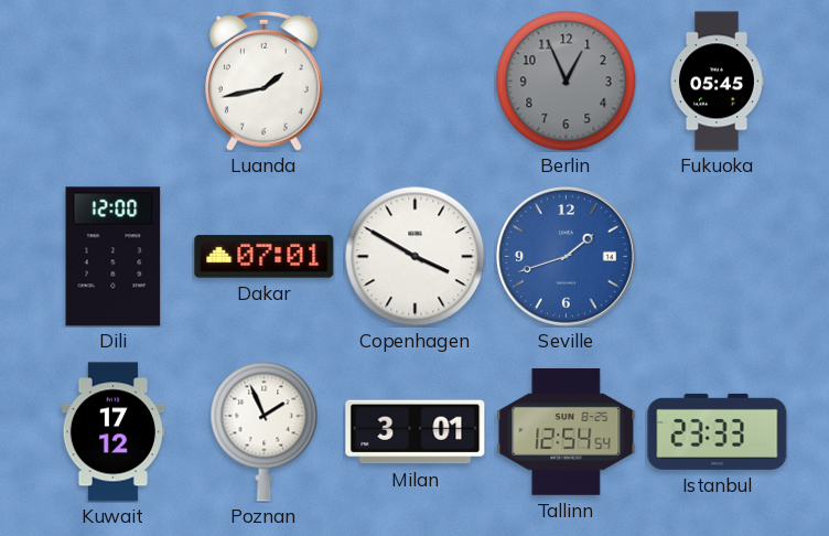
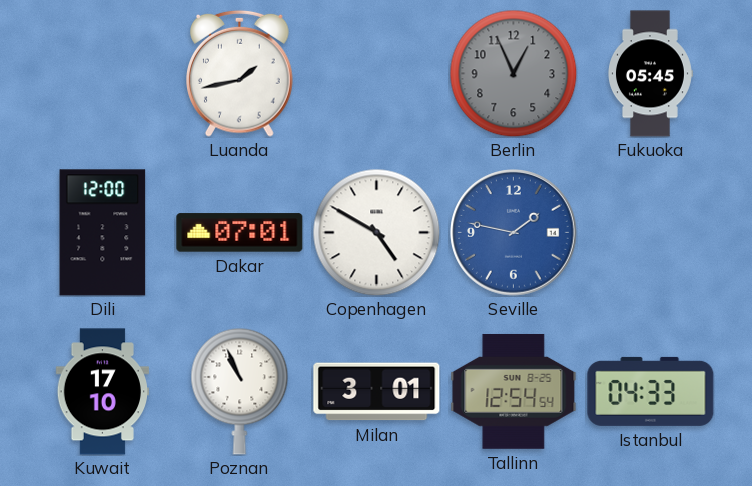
Copenhagen: 3:50 -> 4:50 (376, 232)
Seville: 1:42 -> 1:47 (514, 233)
Kuwait: 17:12 -> 17:10 (102, 392)
Poznan: 1:56 -> 10:56 (240, 391)
Istanbul: 23:33 -> 04:33 (651, 391)
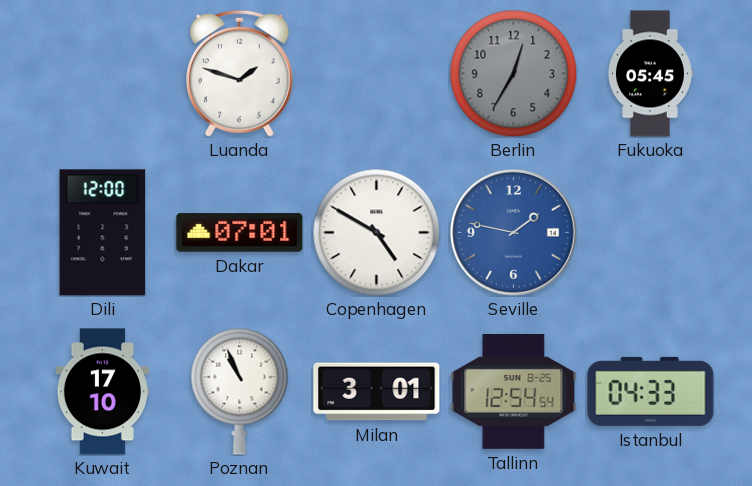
Luanda: 1:43 -> 1:48 (240, 73)
Berlin: 12:56 -> 12:35 (513, 73)
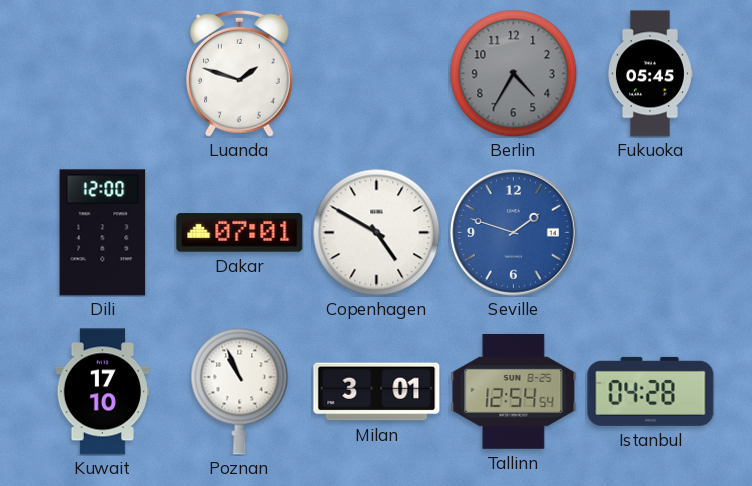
Berlin: 12:35 -> 4:35 (513, 73)
Seville: 1:47 -> 1:48 (514, 233)
Istanbul: 04:33 -> 04:28 (651, 391)
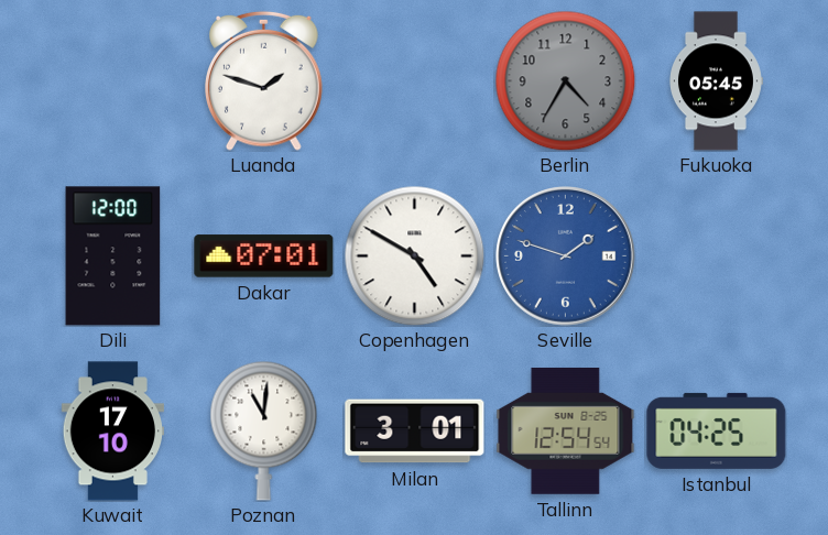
Poznan: 10:56 -> 11:01 (264, 430)
Istanbul: 04:28 -> 04:25 (717, 430)
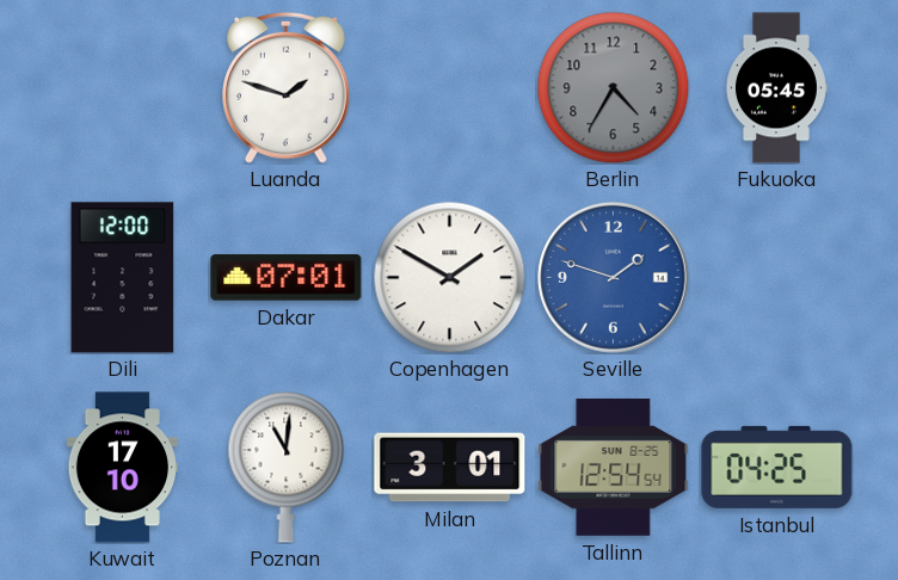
Copenhagen: 4:50 -> 1:50 (449, 277)
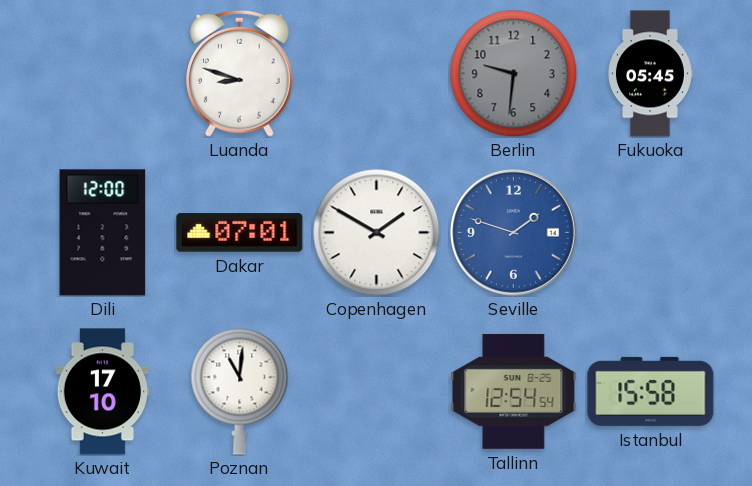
Luanda: 1:48 -> 8:48 (240, 73)
Berlin: 4:35 -> 9:31 (513, 73)
Milan: 3:01 -> none (450, 468)
Istanbul: 04:25 -> 15:58 (651, 391)
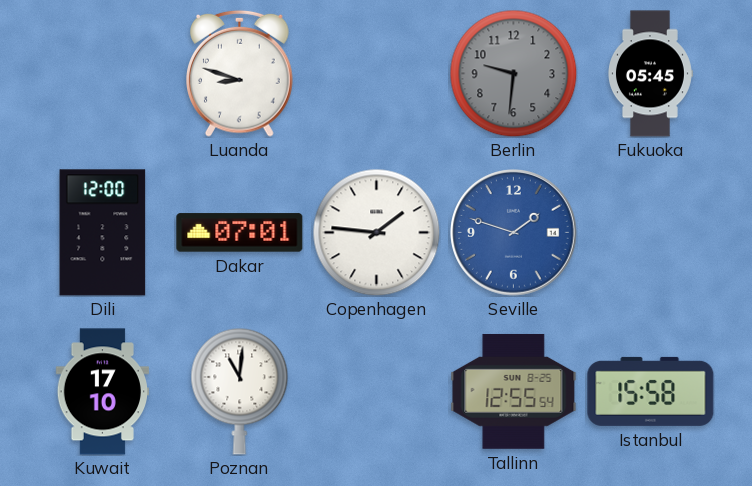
Copenhagen: 1:50 -> 1:46 (376, 232)
Tallinn: 12:54 -> 12:55 (514, 391)
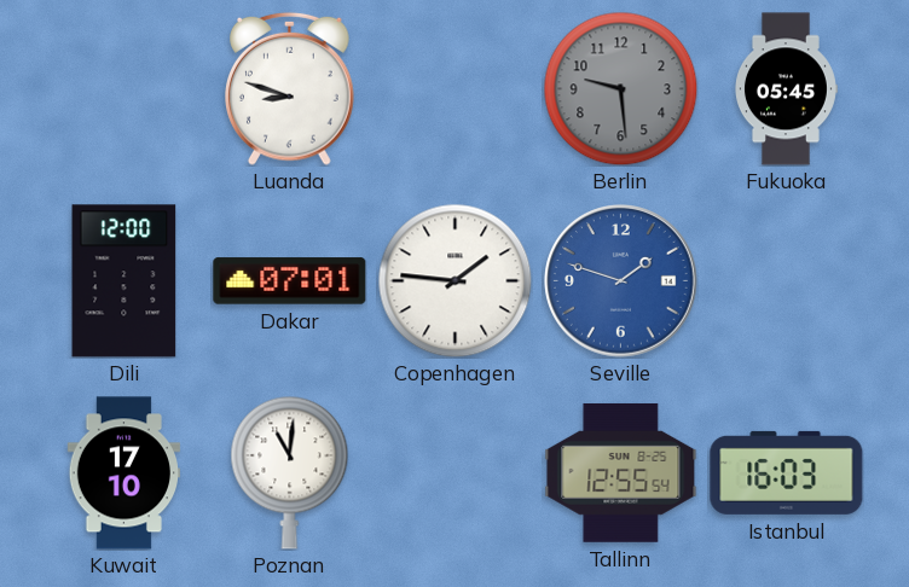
Berlin: 9:31 -> 9:29 (620, 88)
Istanbul: 15:58 -> 16:03 (787, 472)
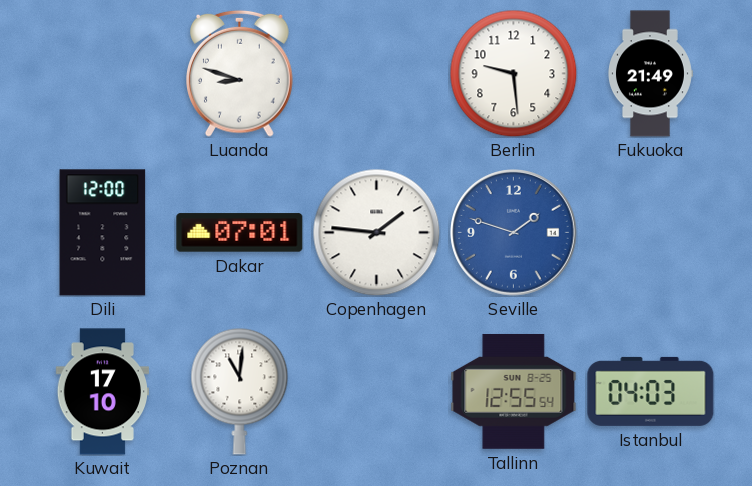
Berlin dial: grey -> white (513, 73)
Fukuoka: 05:45 -> 21:49 (651, 74)
Istanbul: 16:03 -> 04:03 (651, 391)
